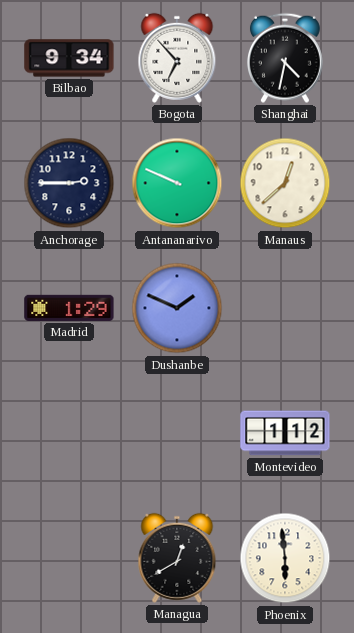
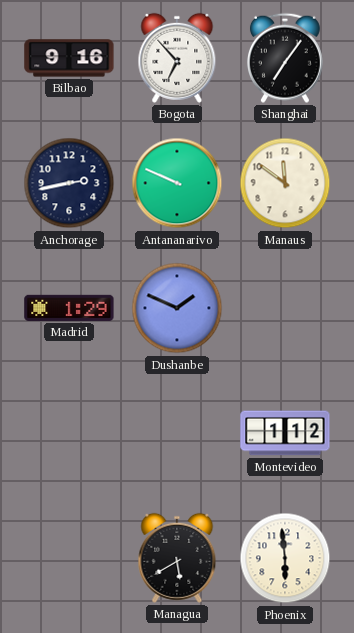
Bilbao: 9:34 -> 9:16 (69, 58)
Shanghai: 4:32 -> 7:06 (285, 58)
Anchorage: 2:45 -> 2:43 (69, 183)
Manaus: 12:38 -> 11:51 (285, 183)
Managua: 12:40 -> 5:40 (177, 558)
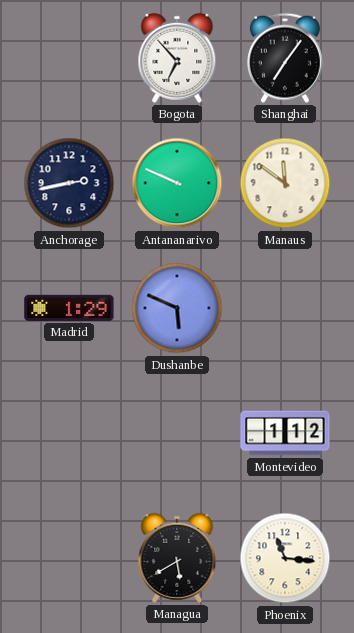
Bilbao: 9:16 -> none (69, 58)
Dushanbe: 1:49 -> 5:49 (177, 308)
Phoenix: 5:59 -> 11:16 (285, 558)
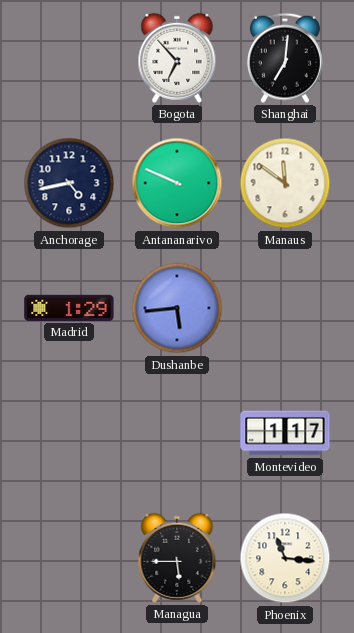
Shanghai: 7:06 -> 7:01 (285, 58)
Anchorage: 2:43 -> 4:43 (69, 183)
Dushanbe: 5:49 -> 5:44 (177, 308)
Montevideo: 1:12 -> 1:17 (285, 433)
Managua: 5:40 -> 5:45 (177, 558)
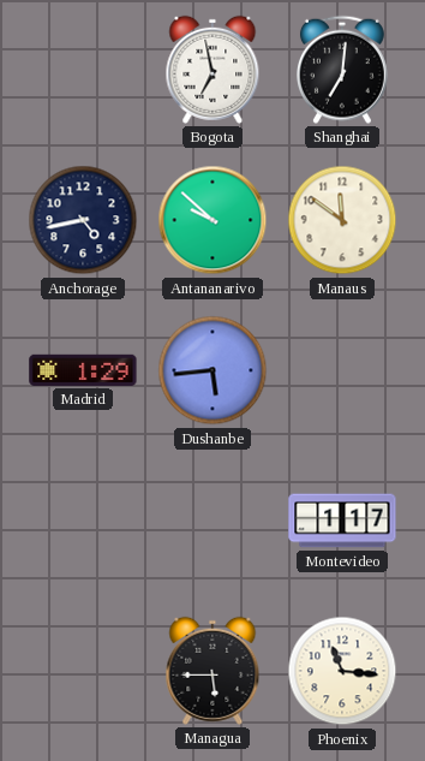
Bogota: 6:53 -> 6:58 (212, 70)
Antananarivo: 9:49 -> 9:52 (212, 220)
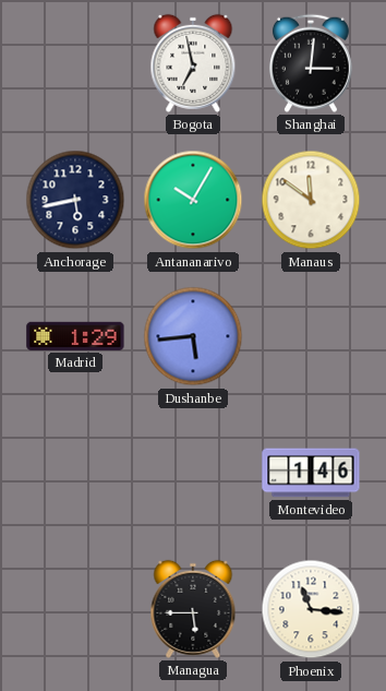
Shanghai: 7:01 -> 3:01 (311, 63)
Anchorage: 4:43 -> 5:43 (75, 200)
Antananarivo: 9:52 -> 10:05 (193, 200)
Montevideo: 1:17 -> 1:46 (311, 473)
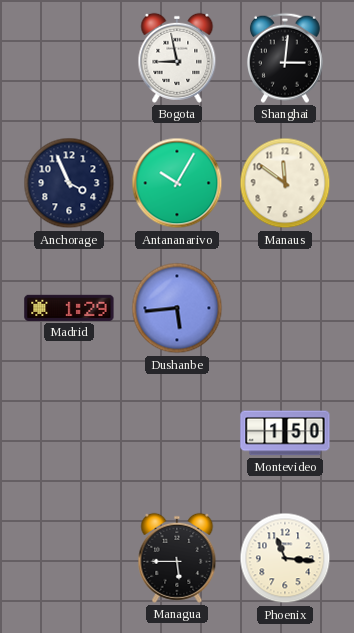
Bogota: 6:58 -> 8:58 (177, 58)
Anchorage: 5:43 -> 3:56 (69, 183)
Montevideo: 1:46 -> 1:50 (285, 433)
